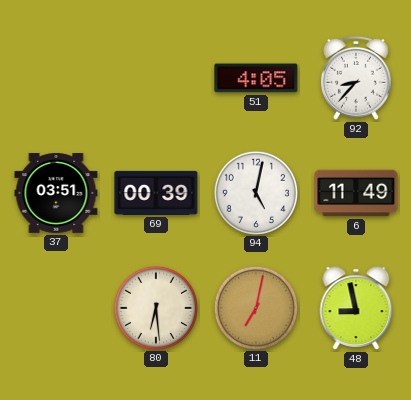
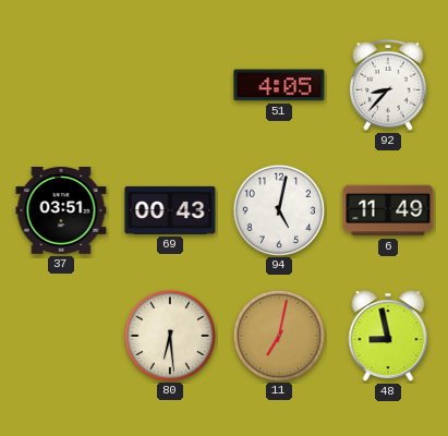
69: 00:39 -> 00:43 (170, 210)
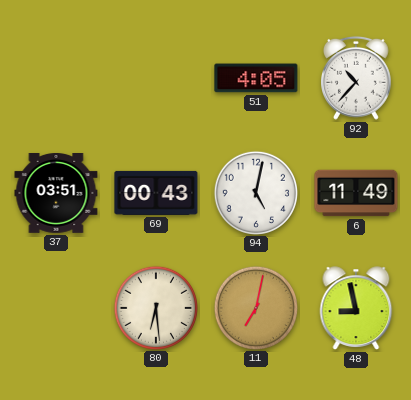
92: 8:37 -> 10:37 (357, 78)
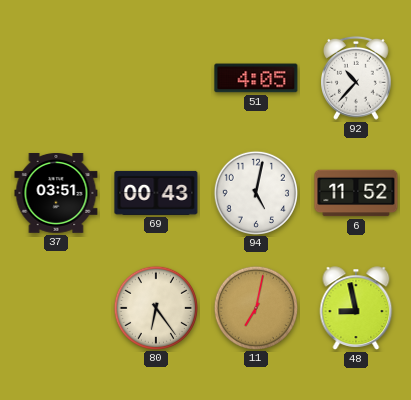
6: 11:49 -> 11:52 (356, 193)
80: 6:29 -> 6:24 (155, 307)
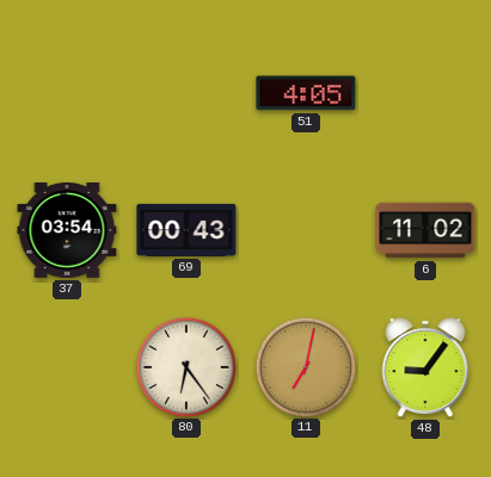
92: 10:37 -> none (357, 78)
37: 03:51 -> 03:54 (67, 231)
94: 5:02 -> none (255, 192)
6: 11:52 -> 11:02 (425, 230)
48: 8:58 -> 9:06 (425, 367)
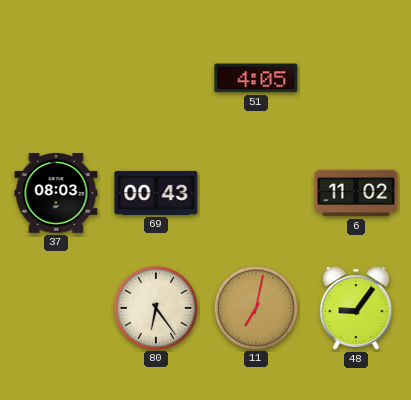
37: 03:54 -> 08:03 (56, 194)
